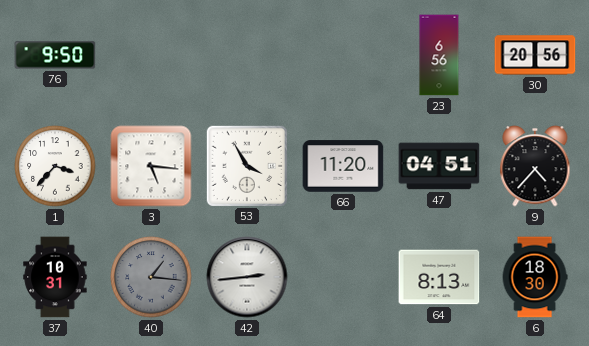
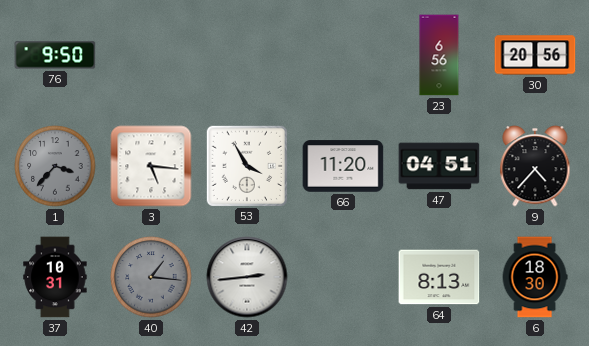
1 dial: white -> grey (55, 166)
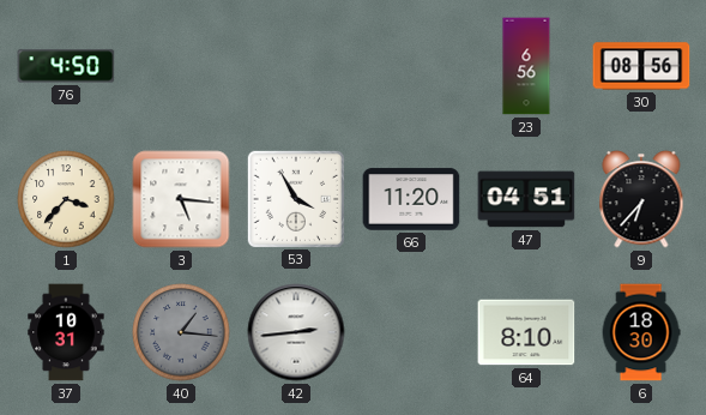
76: 9:50 -> 4:50 (66, 66)
30: 20:56 -> 08:56 (641, 66)
1 dial: grey -> cream (66, 199)
9: 4:37 -> 6:37 (641, 199)
64: 8:13 -> 8:10 (526, 332)
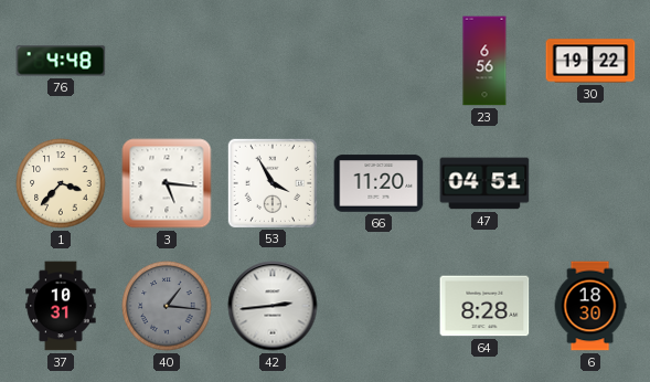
76: 4:50 -> 4:48 (61, 61)
30: 08:56 -> 19:22 (590, 61)
9: 6:37 -> none (641, 199)
64: 8:10 -> 8:28 (484, 306)
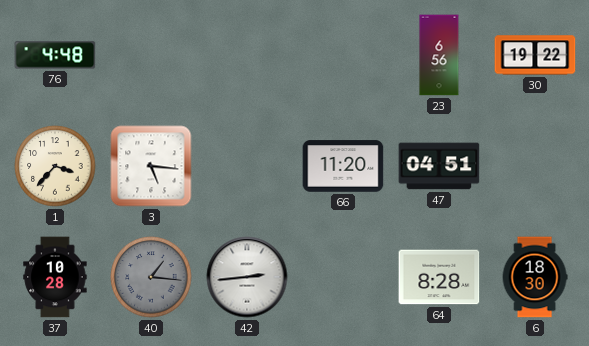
53: 3:55 -> none (271, 182)
37: 10:31 -> 10:28 (55, 277)
